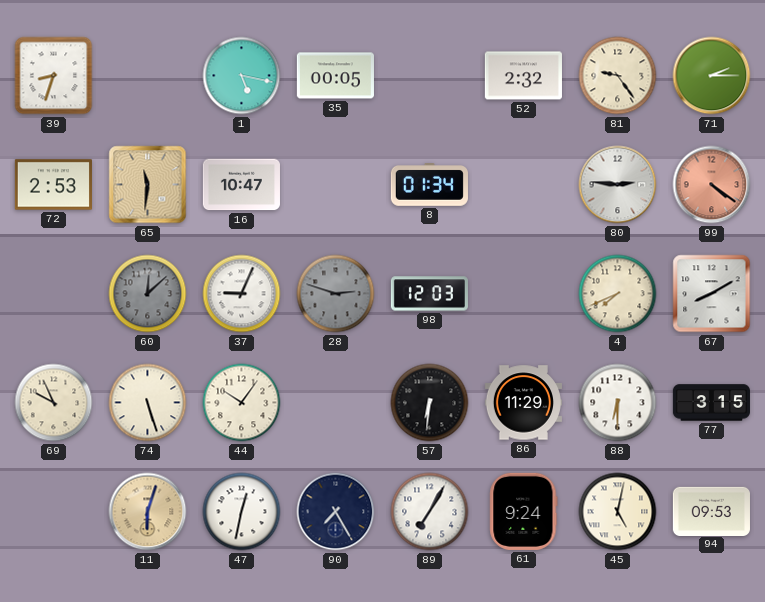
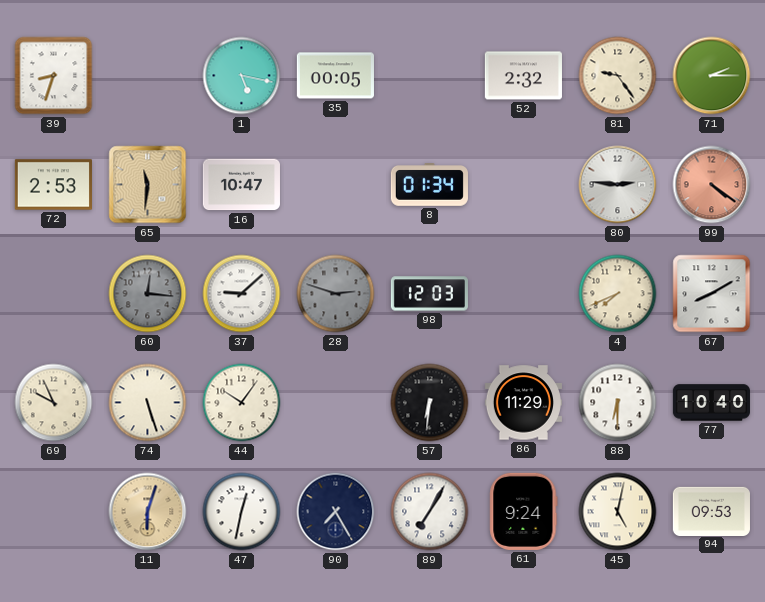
60: 12:08 -> 12:16 (148, 294)
37: 9:04 -> 9:08 (242, 294)
77: 3:15 -> 10:40 (711, 403)
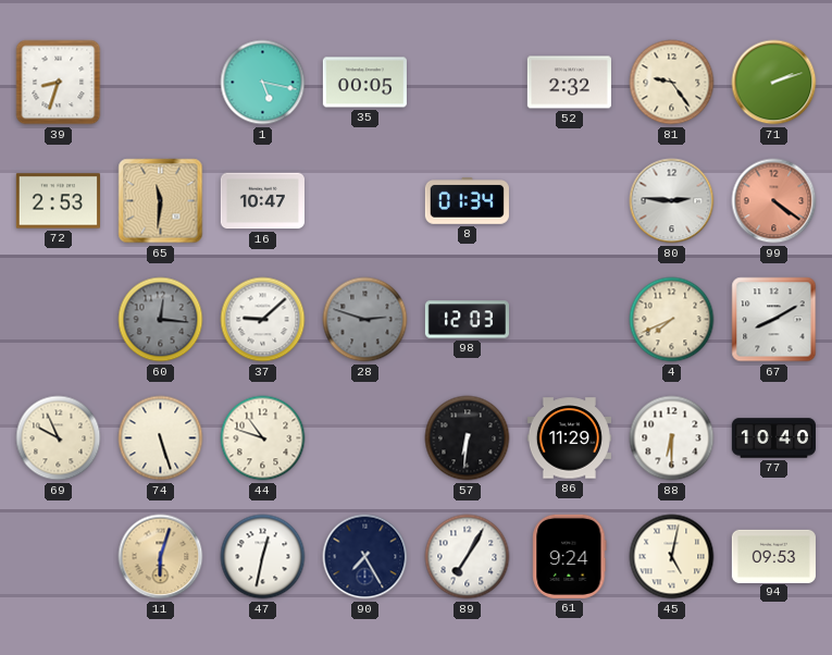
71: 2:15 -> 2:12 (774, 83)
44: 10:06 -> 10:48 (263, 438)
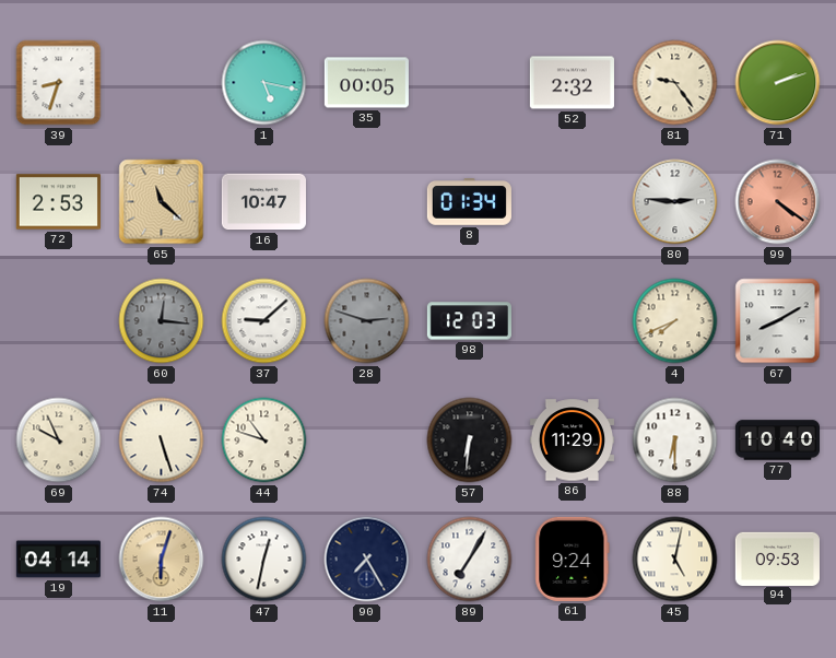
65: 11:31 -> 11:22 (162, 202)
19: none -> 04:14 (58, 560)
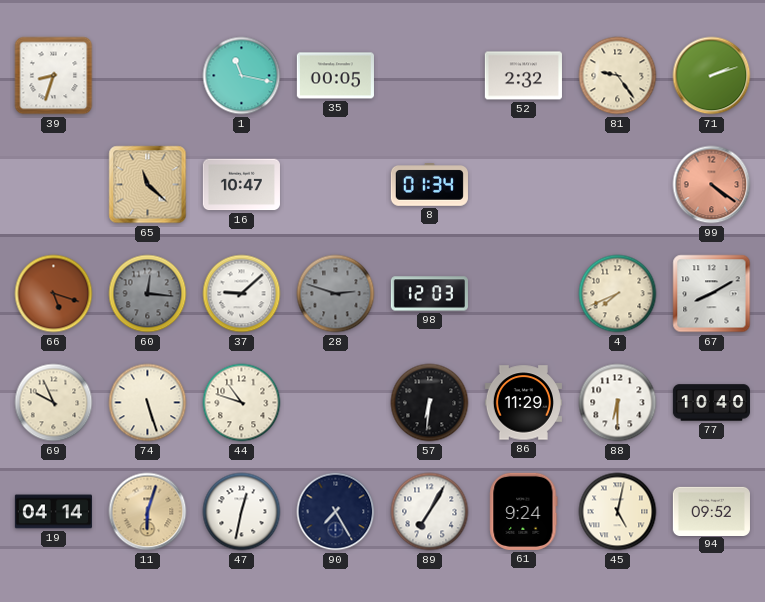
1: 5:17 -> 11:17 (242, 76)
72: 2:53 -> none (58, 202)
80: 2:46 -> none (675, 202)
66: none -> 5:18 (54, 294)
94: 09:53 -> 09:52 (711, 511)
